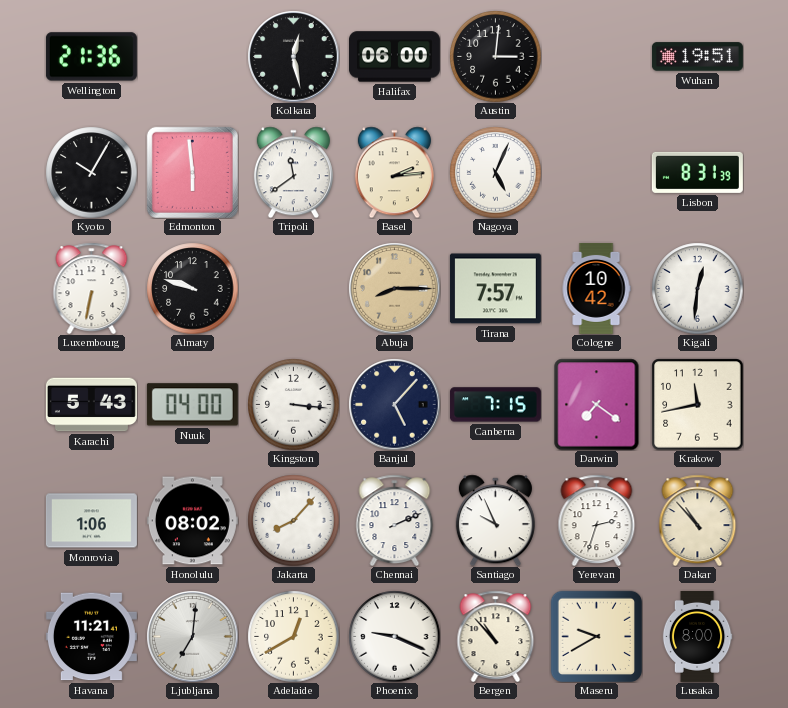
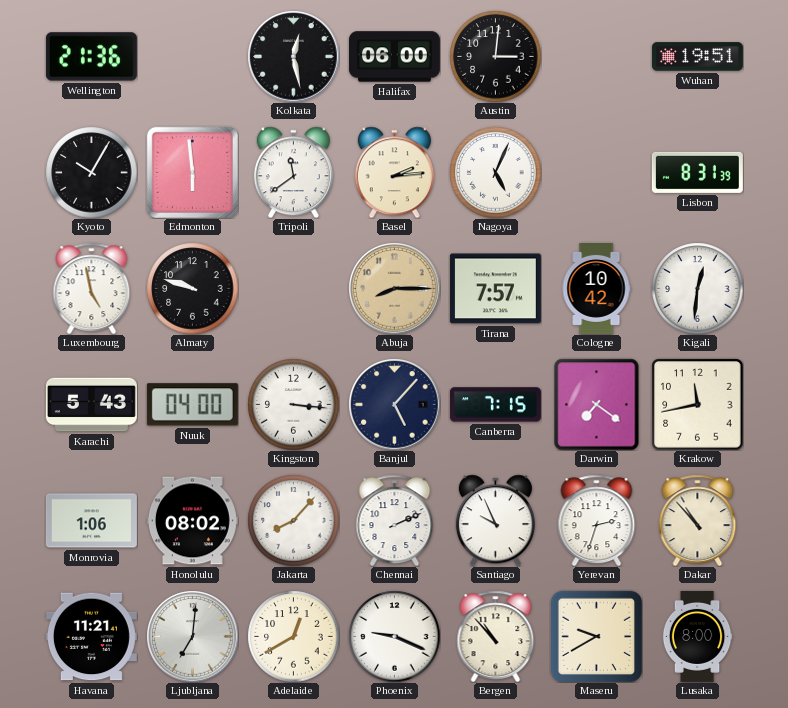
Luxembourg: 6:32 -> 4:58 (92, 288)
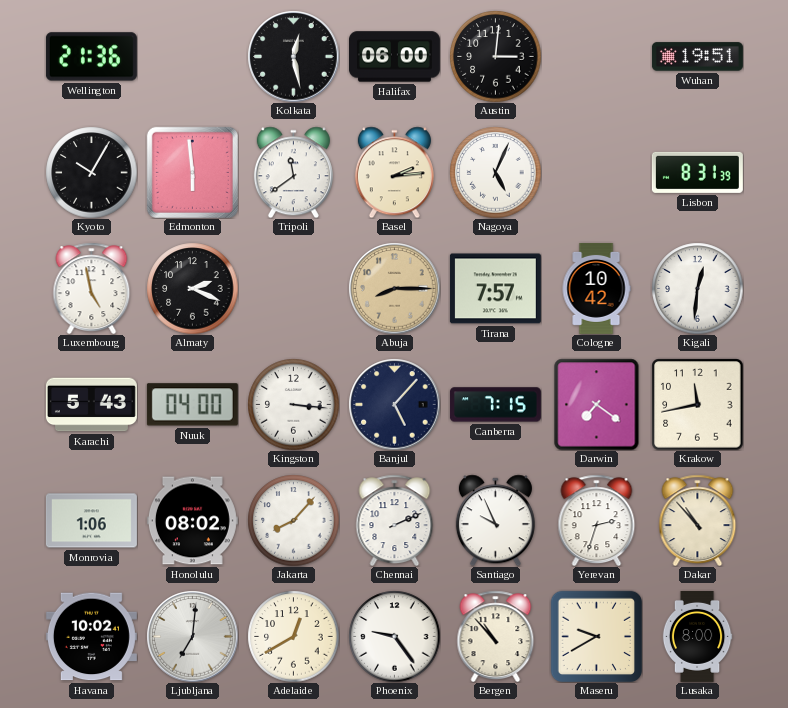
Almaty: 9:48 -> 2:19 (192, 288)
Havana: 11:21 -> 10:02 (91, 637)
Phoenix: 9:19 -> 9:24 (394, 636)
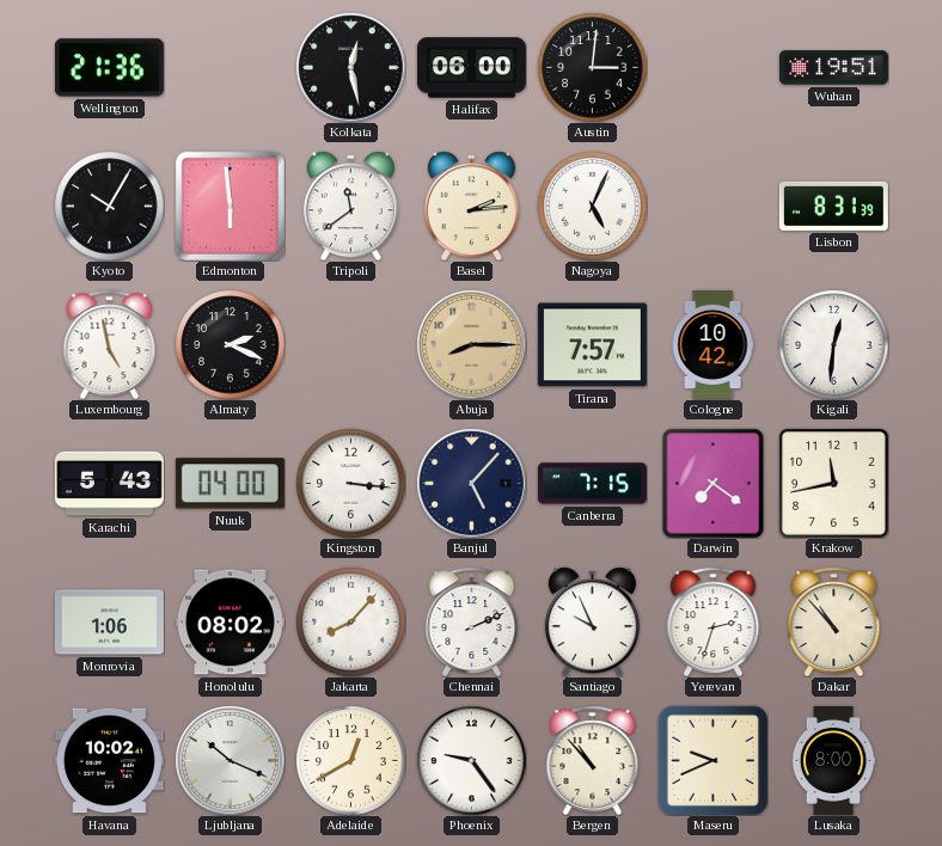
Ljubljana: 7:01 -> 10:19 (230, 760)
Maseru: 9:40 -> 9:41 (712, 760)
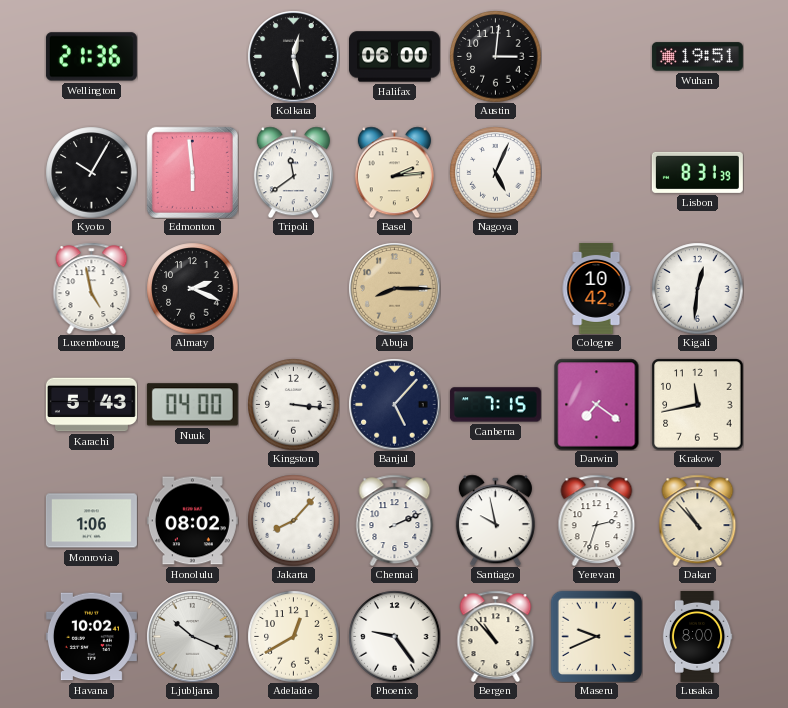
Tirana: 7:57 -> none (592, 345)
Santiago: 9:56 -> 9:58 (495, 520)
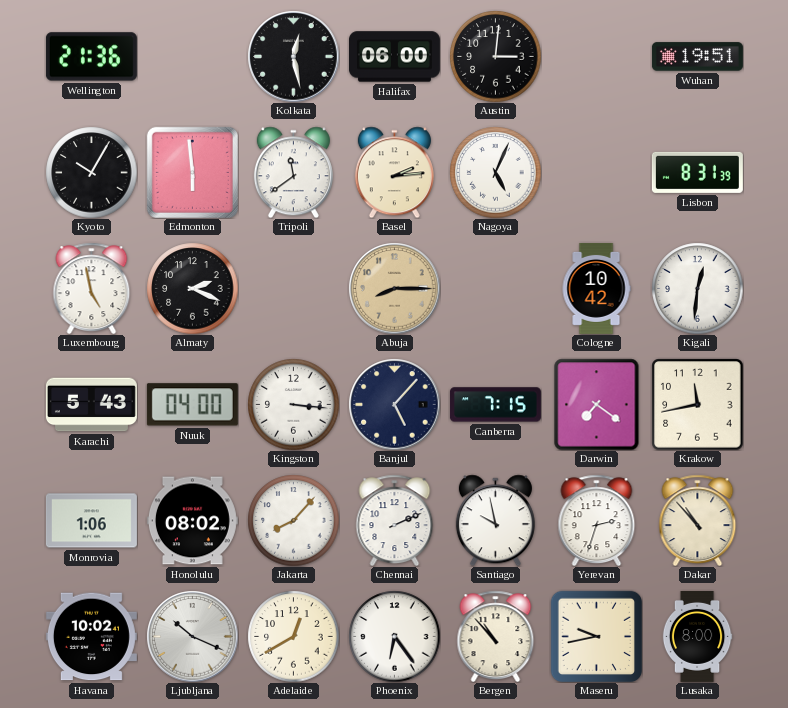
Phoenix: 9:24 -> 6:24 (394, 636)
Maseru: 9:41 -> 9:43 (596, 636)
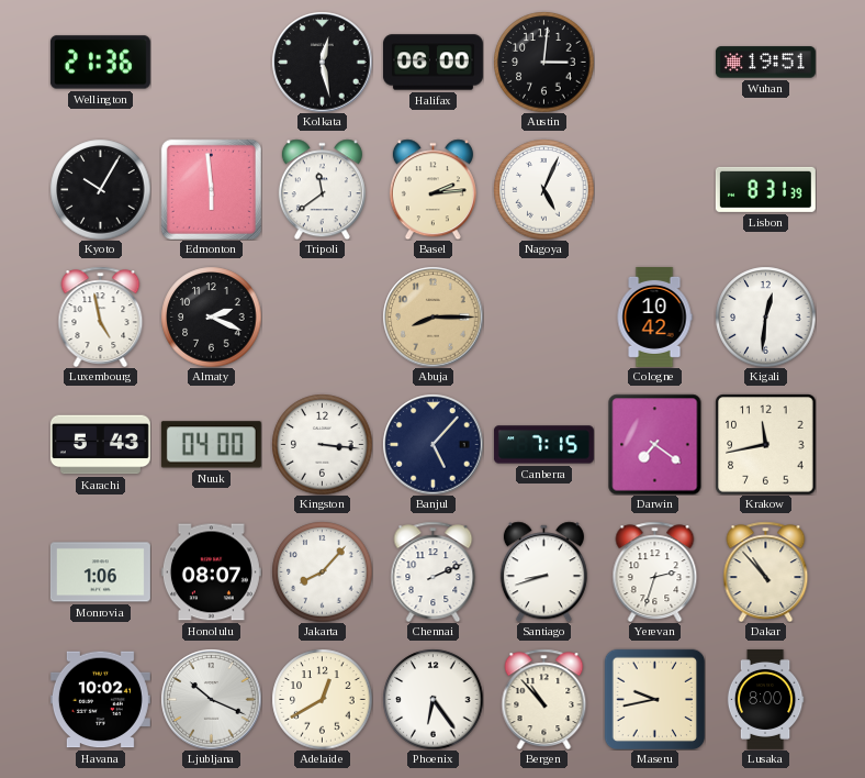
Honolulu: 08:02 -> 08:07 (211, 573)
Santiago: 9:58 -> 8:42 (543, 571)
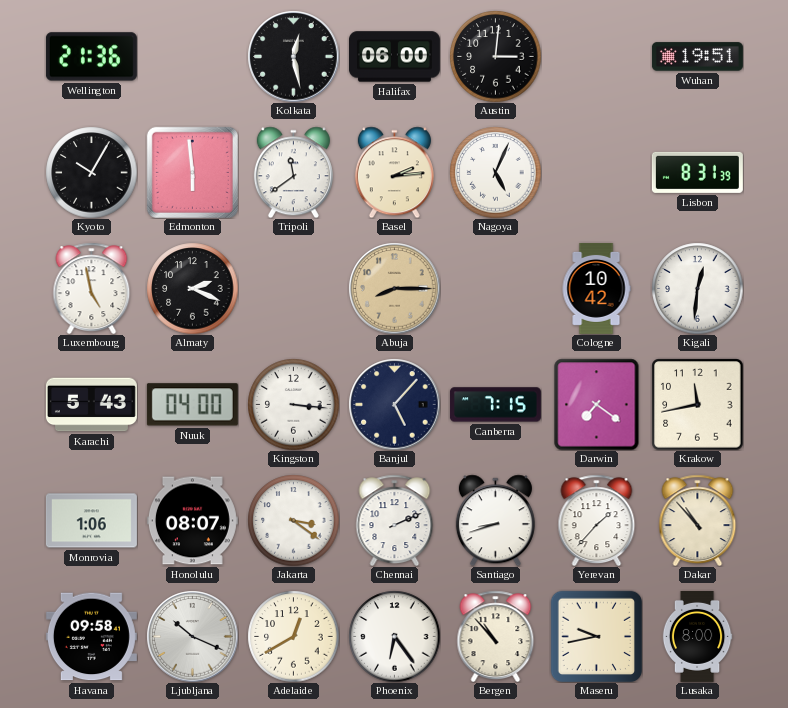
Jakarta: 8:07 -> 3:21 (293, 520)
Yerevan: 2:33 -> 1:37 (597, 520)
Havana: 10:02 -> 09:58 (91, 637)
